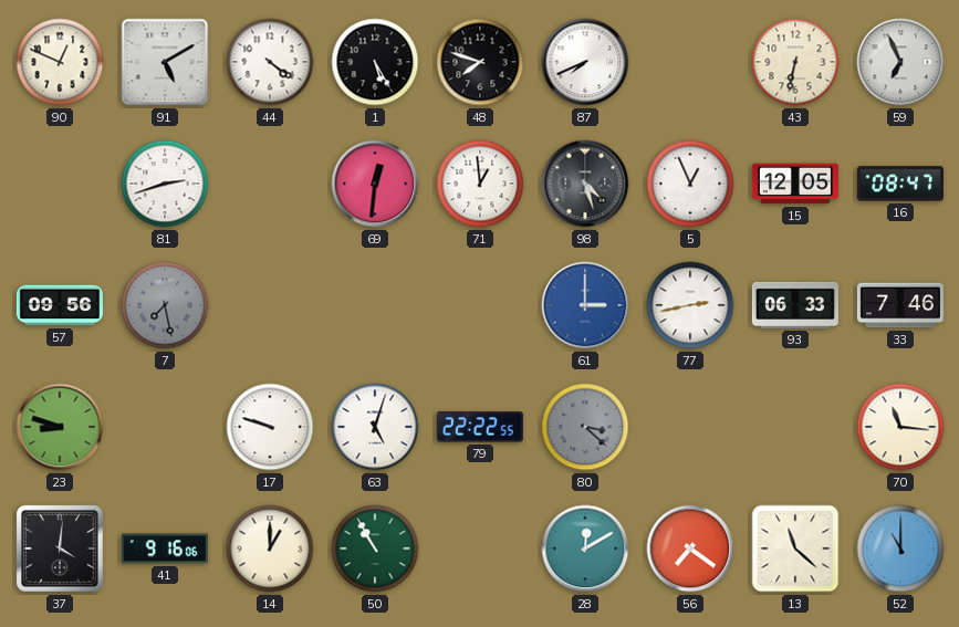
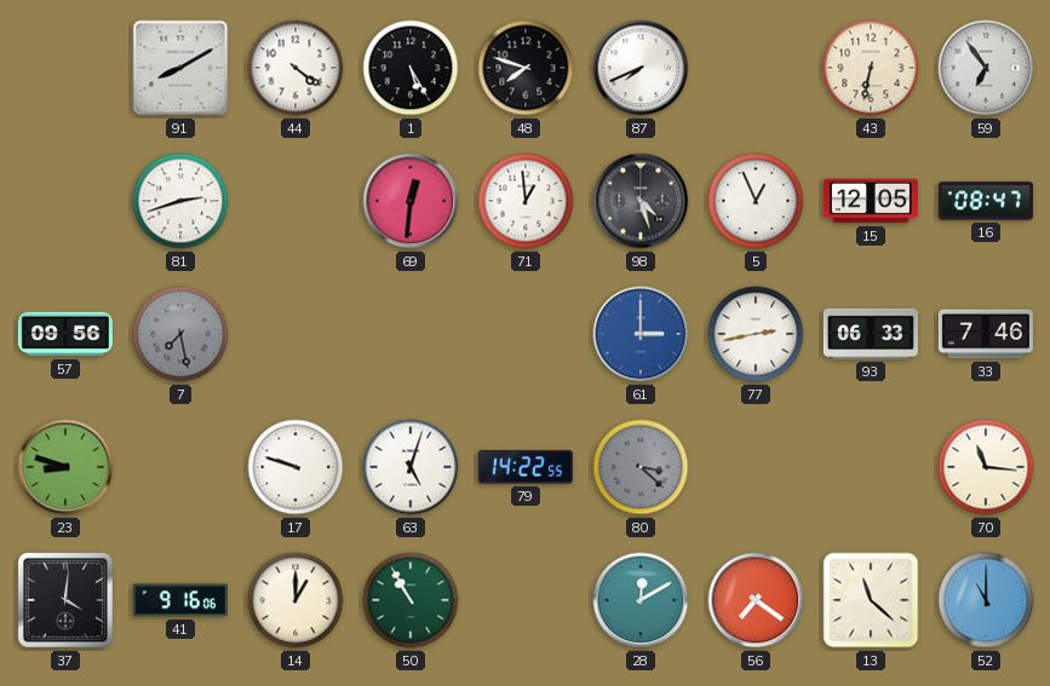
90: 12:49 -> none (60, 62)
91: 5:10 -> 8:10 (180, 68)
59: 6:56 -> 6:54 (986, 68)
79: 22:22 -> 14:22 (526, 467)
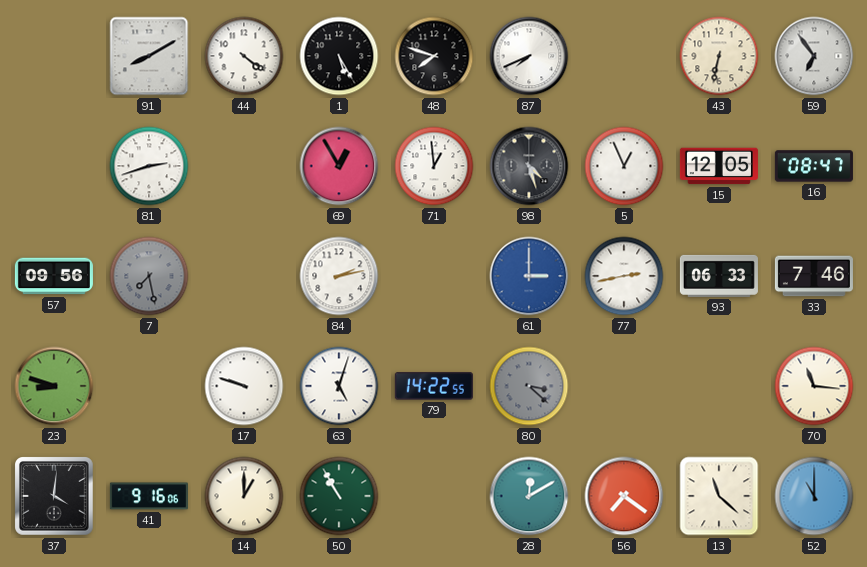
69: 12:31 -> 12:55 (339, 166)
84: none -> 2:13 (339, 276)
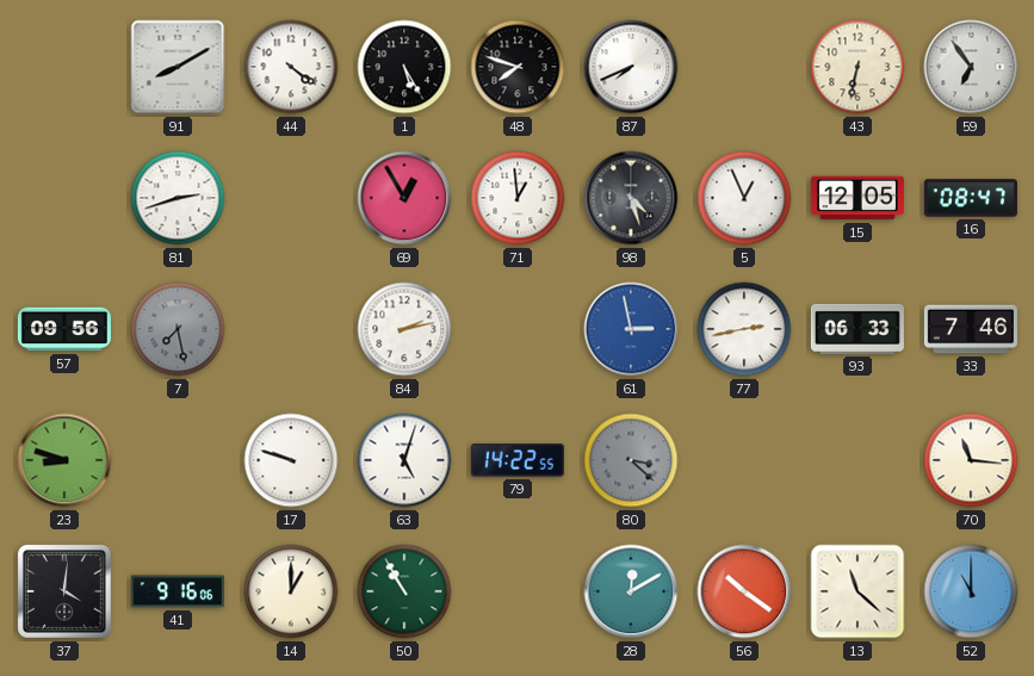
61: 3:00 -> 2:58 (631, 329)
56: 7:21 -> 10:21 (744, 591)
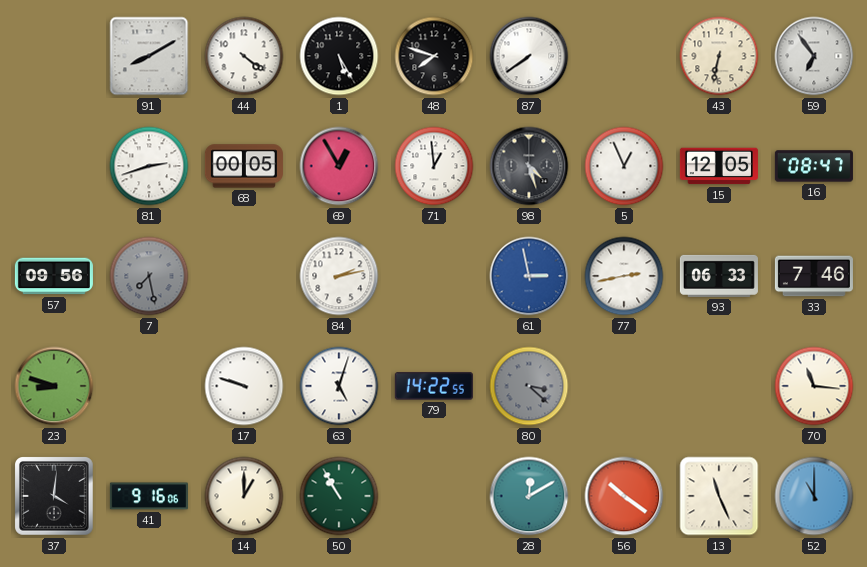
87: 7:41 -> 7:39 (529, 56)
68: none -> 00:05 (244, 166)
13: 11:22 -> 11:26 (719, 496)
